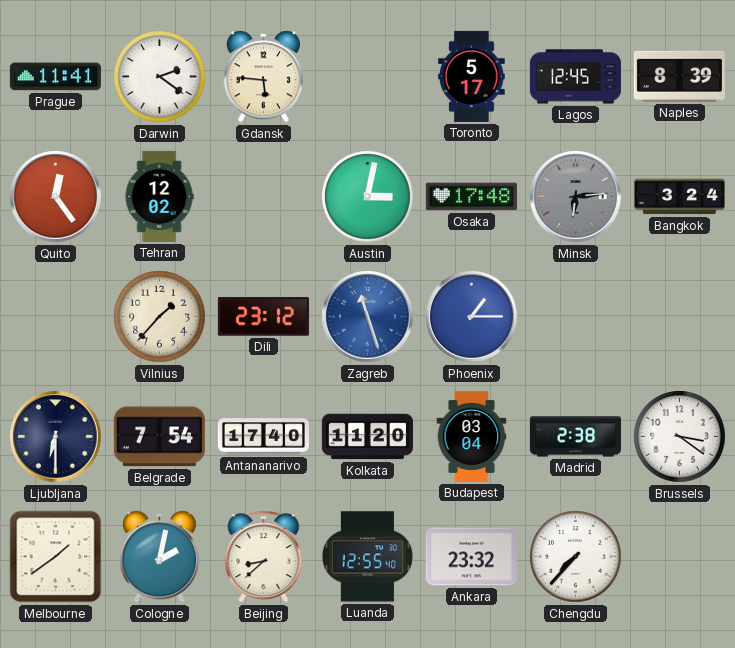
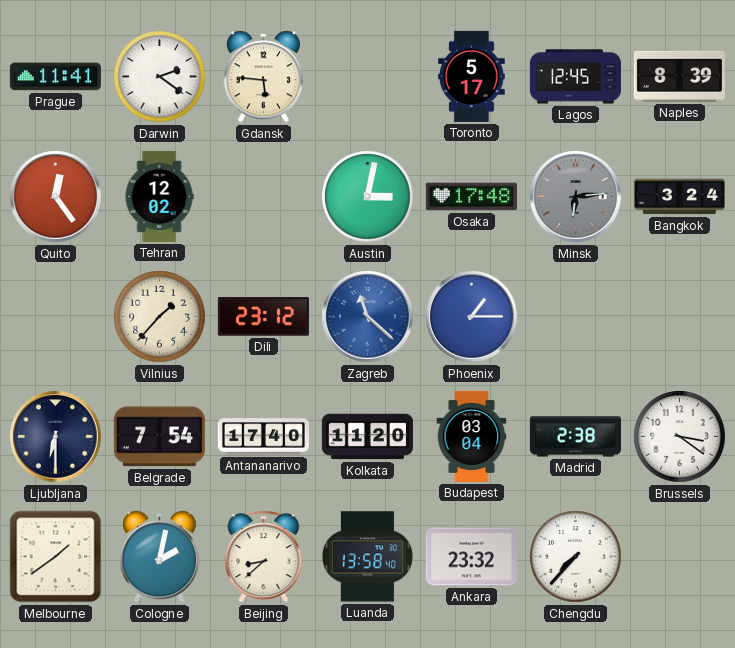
Zagreb: 11:27 -> 11:22 (368, 317)
Luanda: 12:55 -> 13:58 (367, 557)
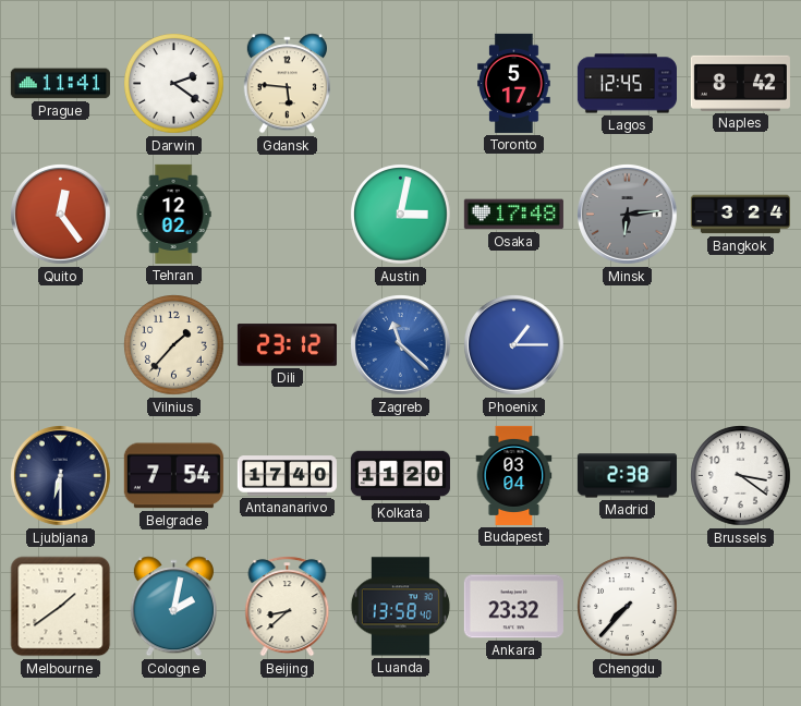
Naples: 8:39 -> 8:42 (740, 83)
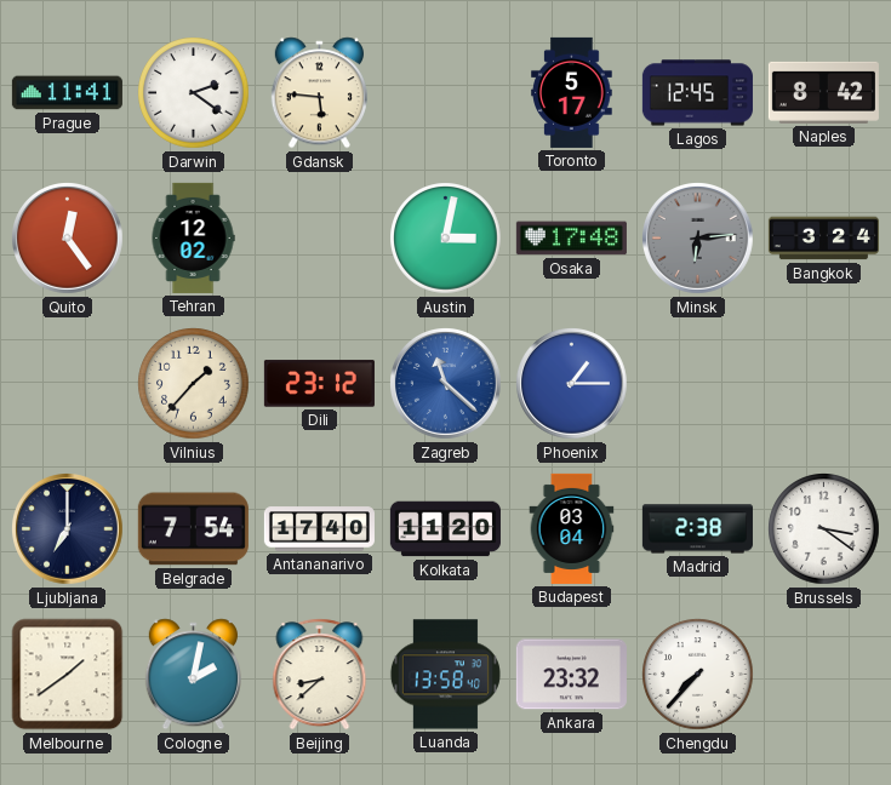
Ljubljana: 6:30 -> 7:00 (68, 529)
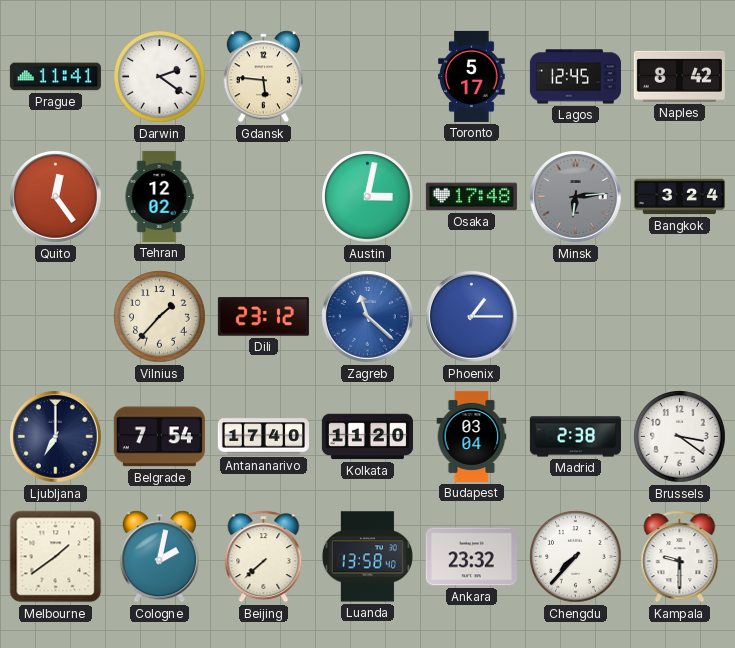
Beijing: 8:38 -> 7:38 (264, 557)
Kampala: none -> 9:30 (680, 557)
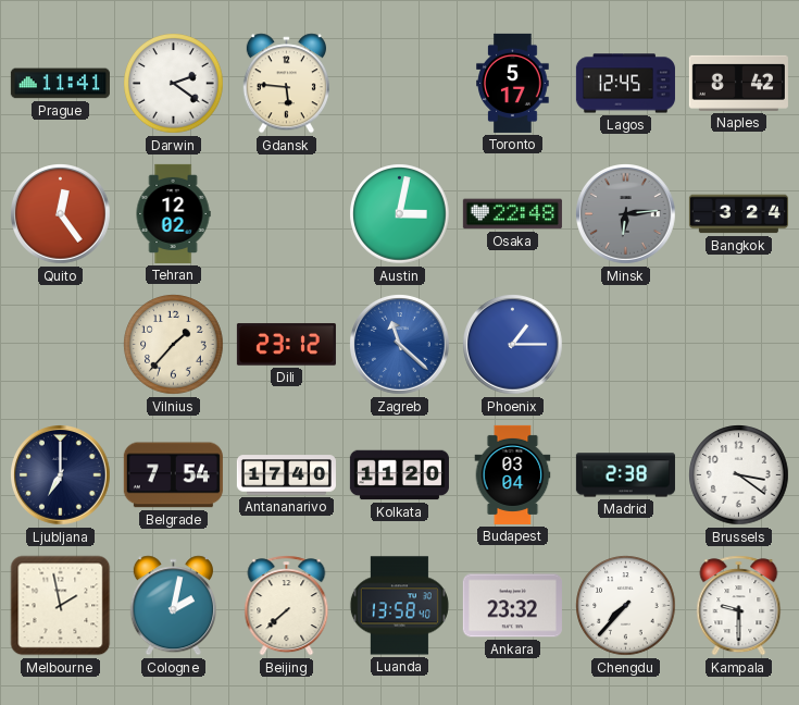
Osaka: 17:48 -> 22:48 (512, 214)
Melbourne: 1:39 -> 1:58 (61, 606)
